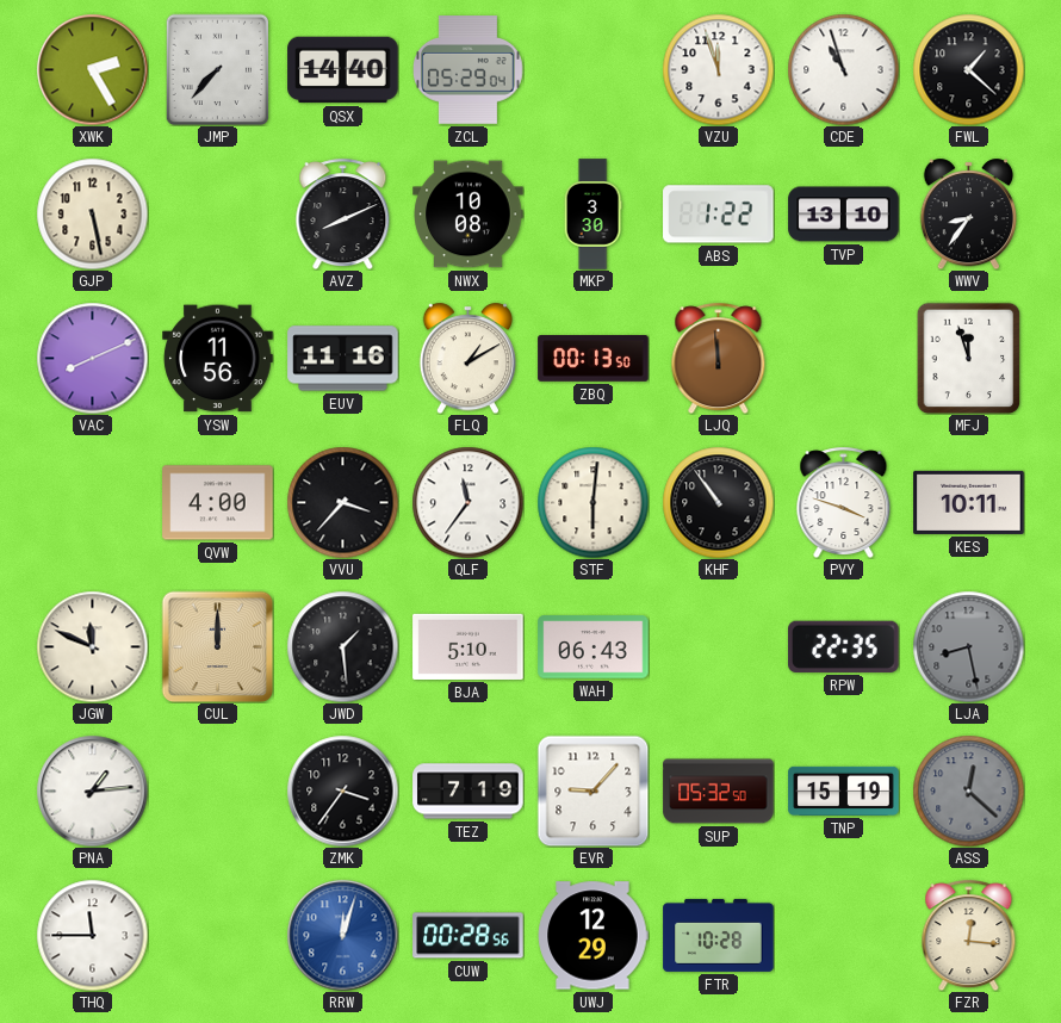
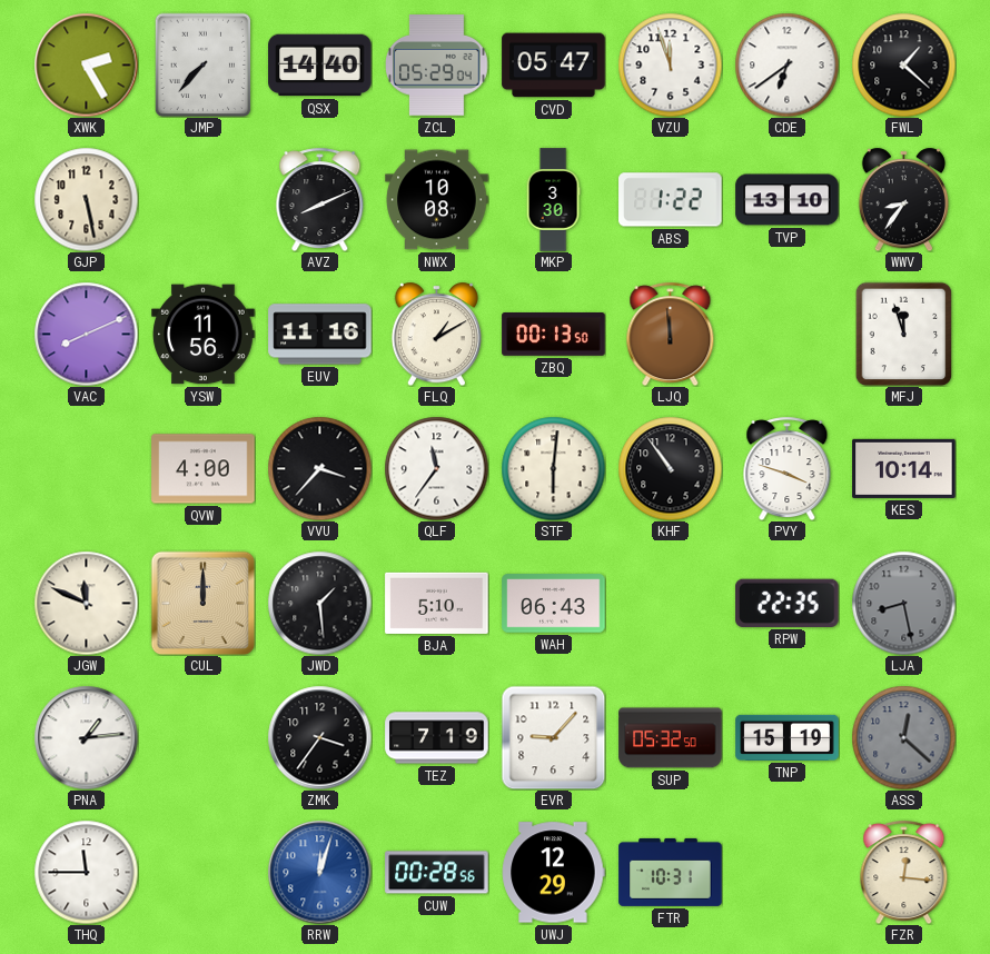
CVD: none -> 05:47 (554, 66)
CDE: 10:57 -> 6:39 (786, 64)
KES: 10:11 -> 10:14 (904, 468)
FTR: 10:28 -> 10:31 (671, 872)
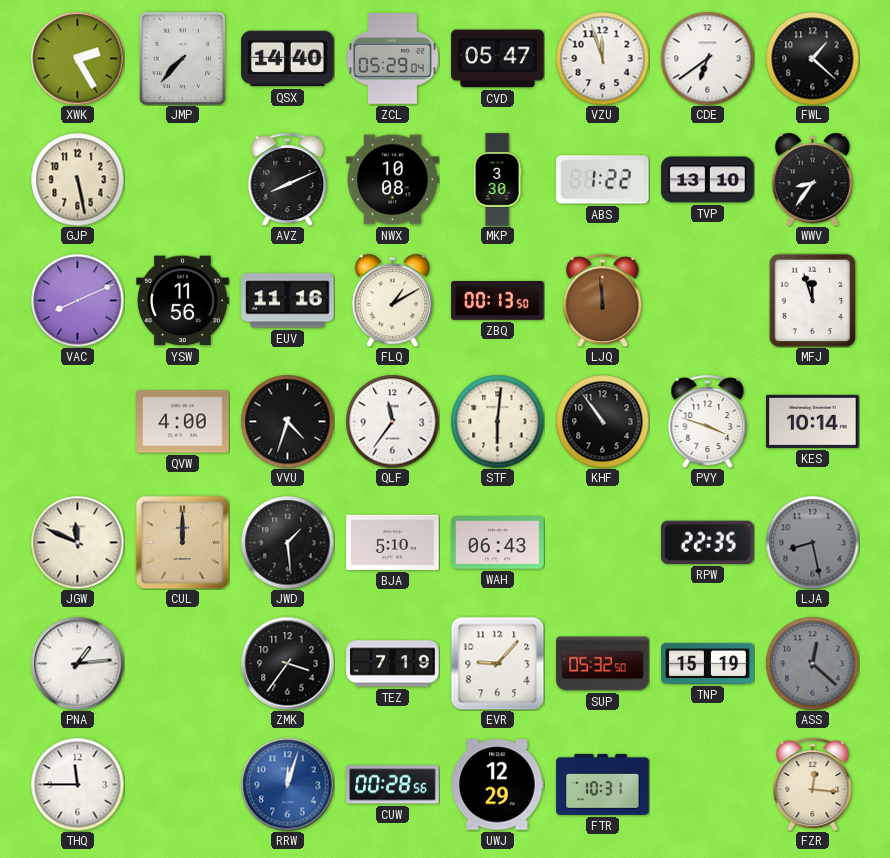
VVU: 3:37 -> 4:33 (287, 421)
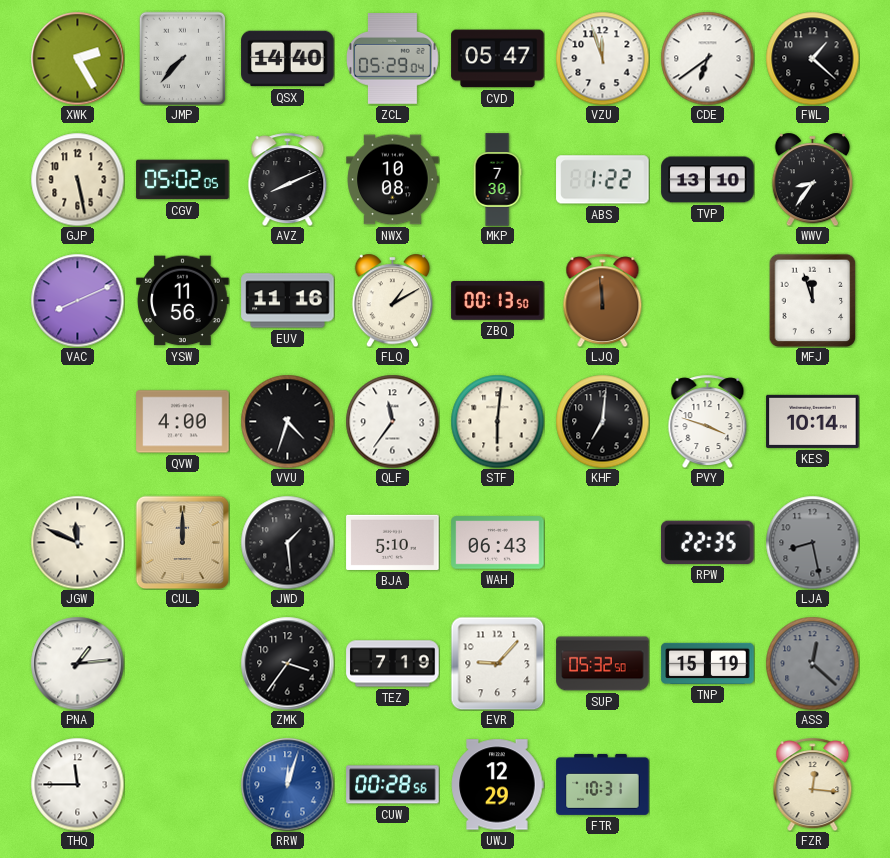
CGV: none -> 05:02 (183, 180)
MKP: 3:30 -> 7:30 (497, 180)
KHF: 10:54 -> 7:01 (602, 421)
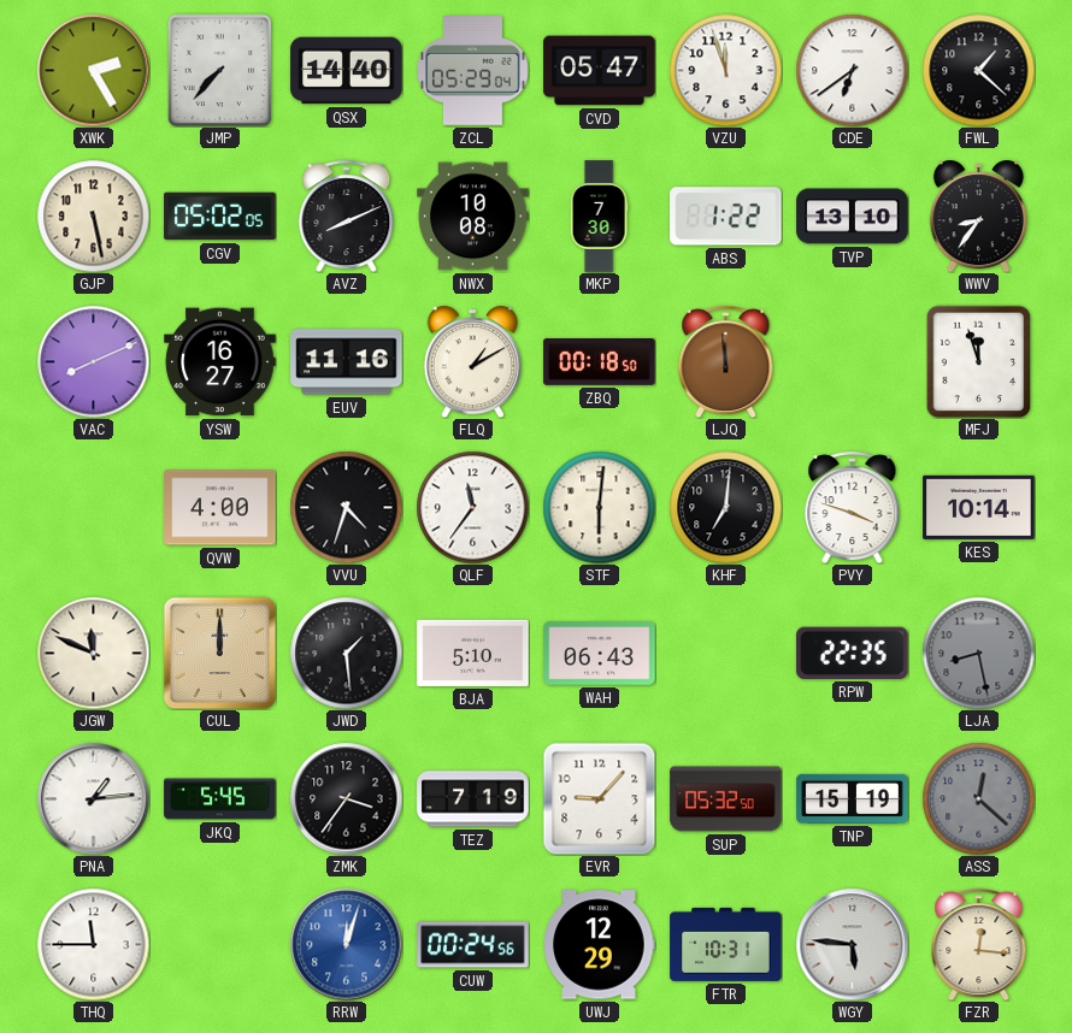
YSW: 11:56 -> 16:27 (220, 362)
ZBQ: 00:13 -> 00:18 (600, 362)
JKQ: none -> 5:45 (220, 799)
CUW: 00:28 -> 00:24 (473, 945)
WGY: none -> 5:46 (852, 944)
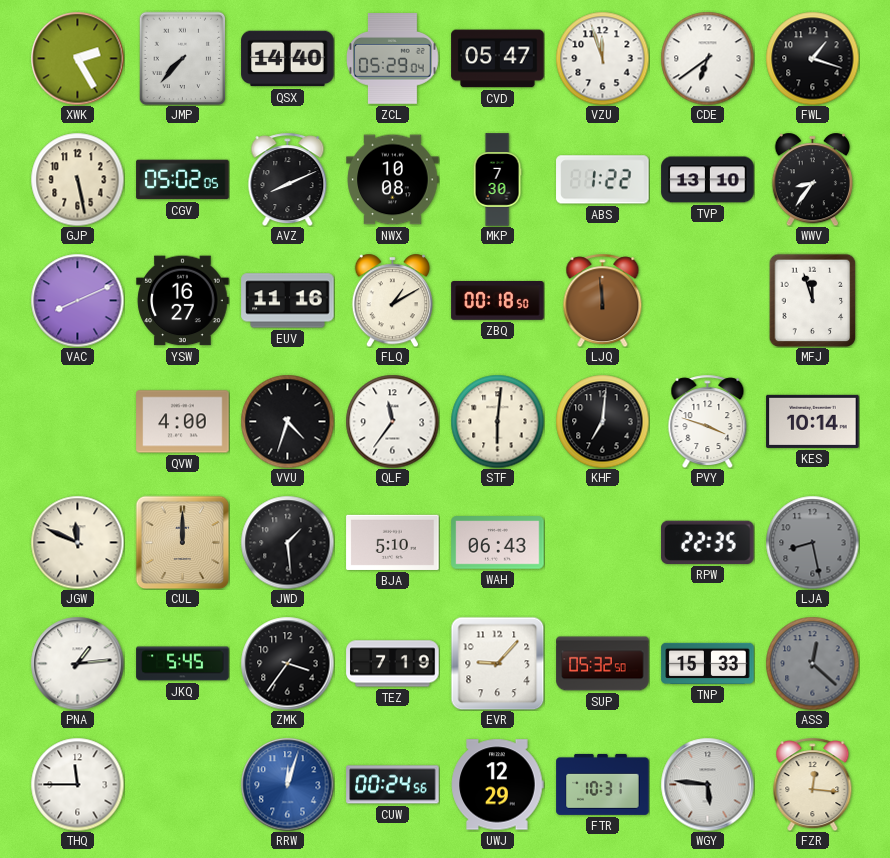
FWL: 1:22 -> 1:18 (812, 58)
TNP: 15:19 -> 15:33 (708, 663)
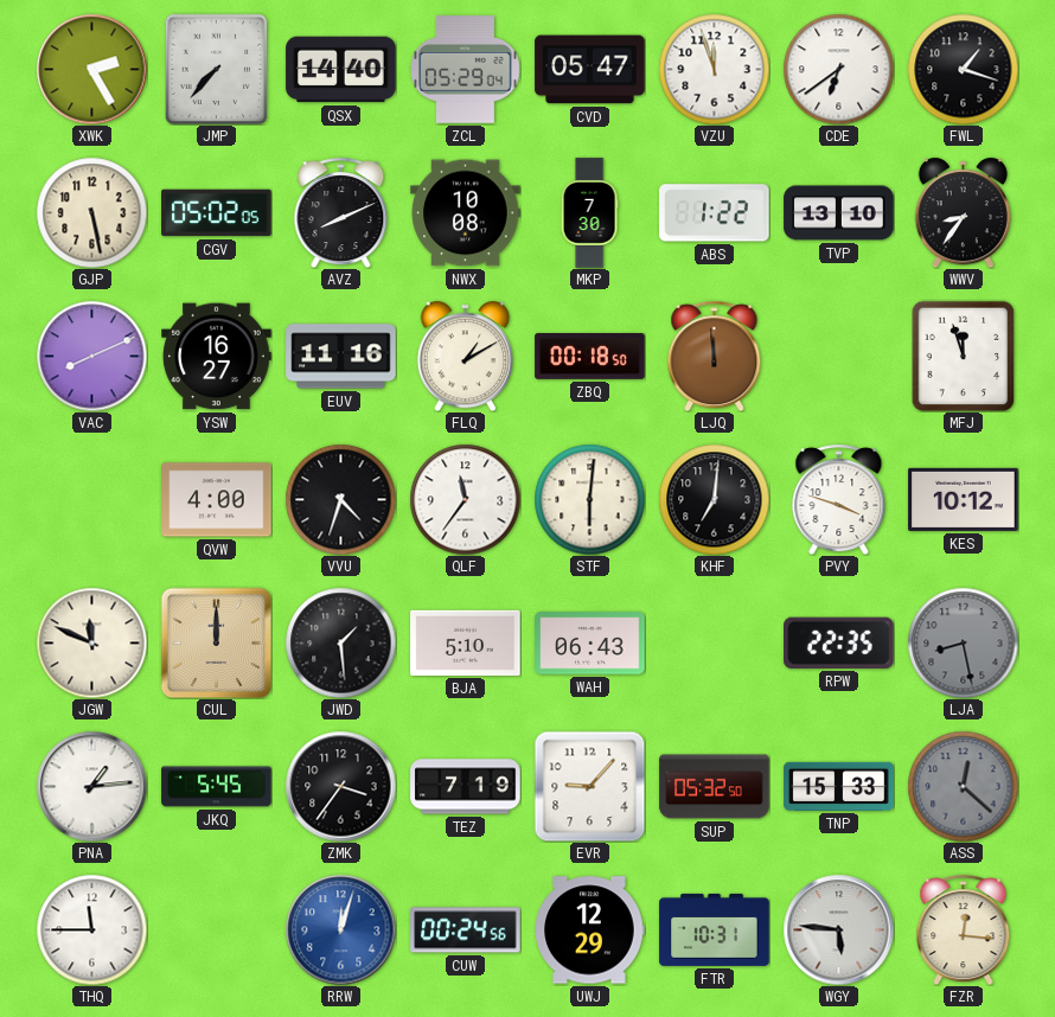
KES: 10:14 -> 10:12 (964, 499)
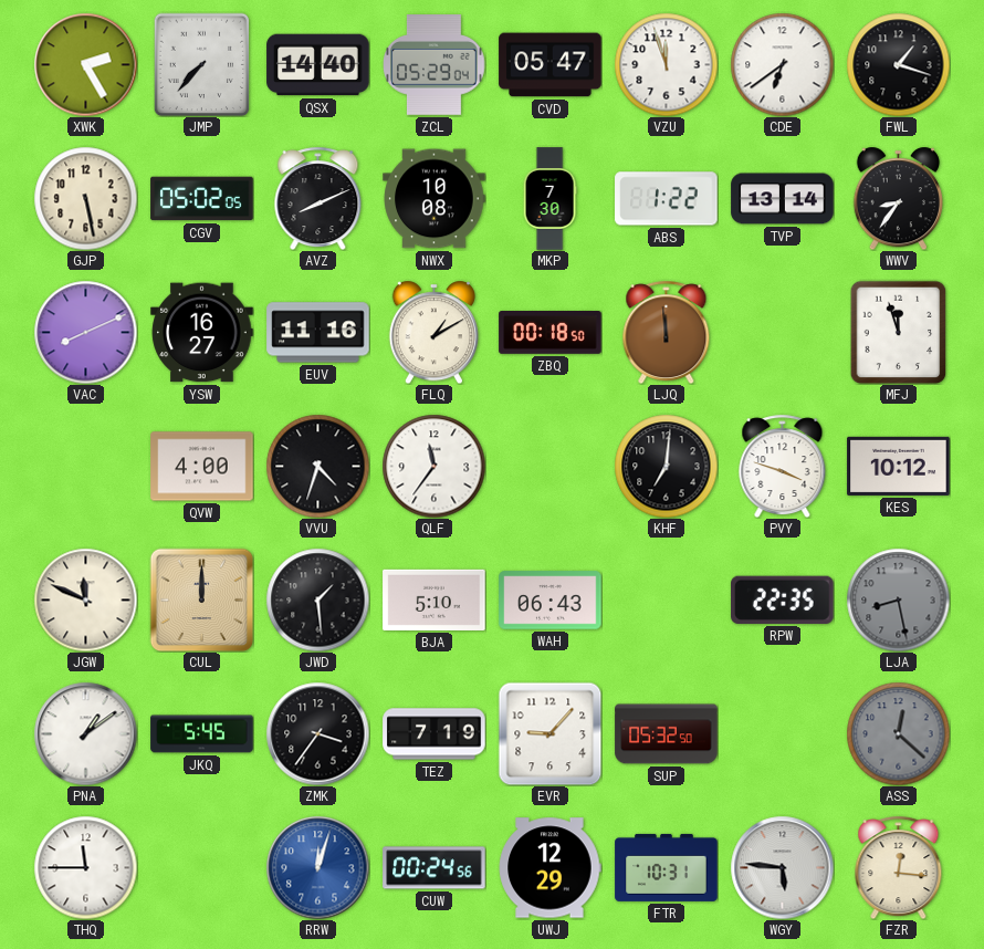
TVP: 13:10 -> 13:14 (783, 199)
STF: 6:01 -> none (589, 499)
PNA: 1:14 -> 1:09 (85, 733)
TNP: 15:33 -> none (839, 786)
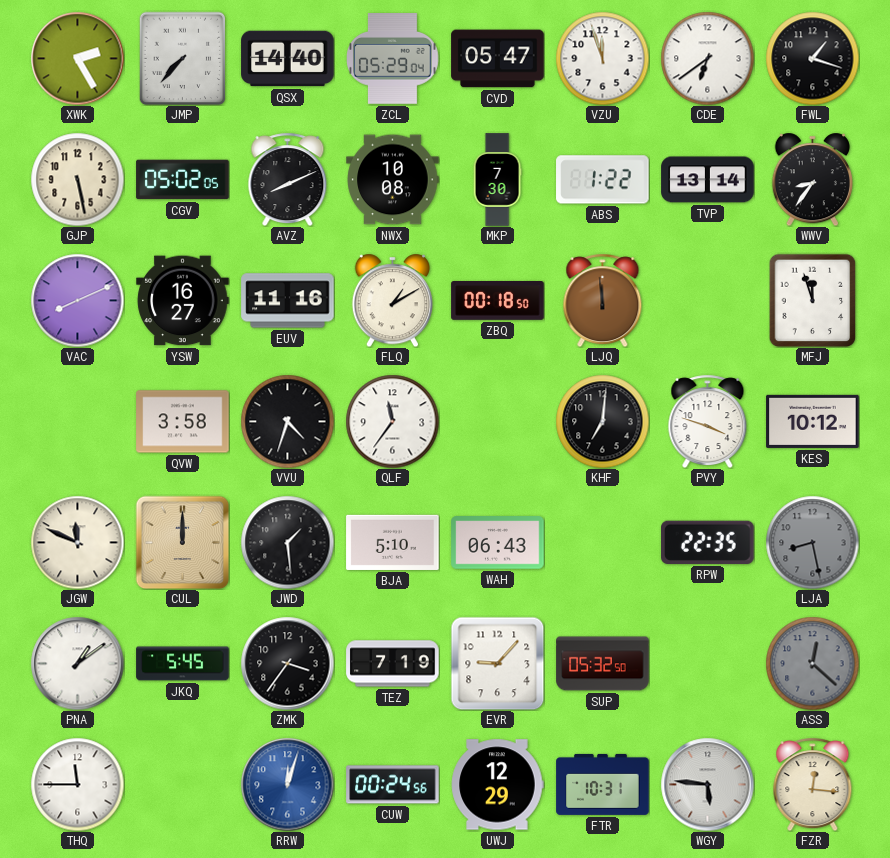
QVW: 4:00 -> 3:58 (183, 422)
